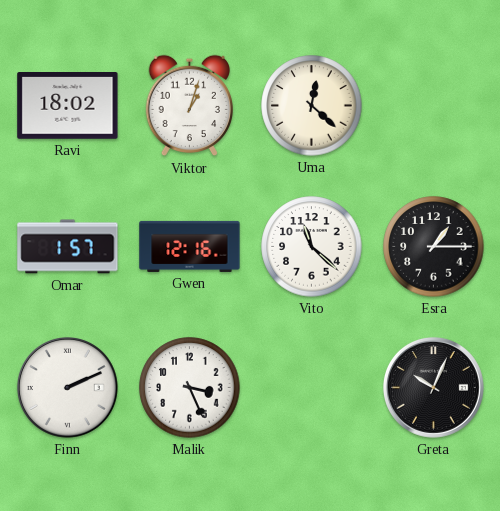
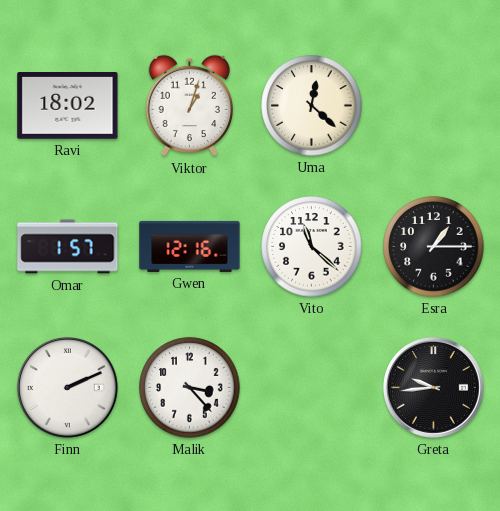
Malik: 3:26 -> 3:23 (190, 388)
Greta: 10:04 -> 9:44 (433, 387)
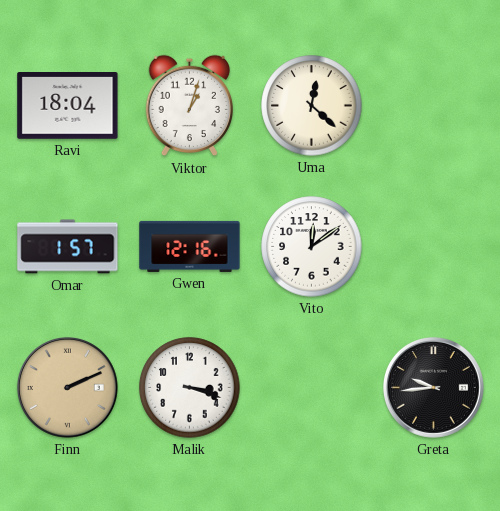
Ravi: 18:02 -> 18:04 (68, 106)
Vito: 11:22 -> 12:09 (312, 247)
Esra: 1:15 -> none (434, 247)
Finn dial: white -> champagne (67, 387)
Malik: 3:23 -> 3:18 (190, 388)
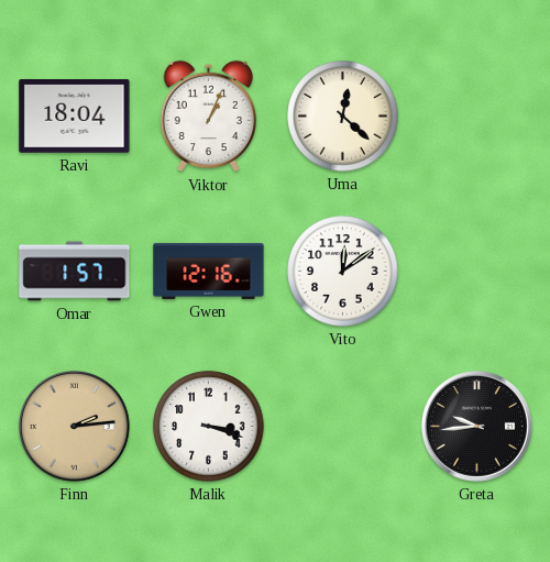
Viktor: 1:03 -> 1:04 (208, 117)
Finn: 2:11 -> 2:14 (74, 426)
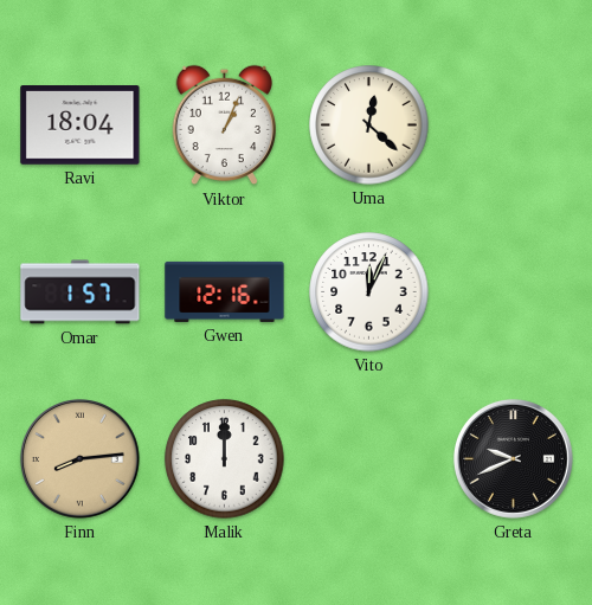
Vito: 12:09 -> 12:04 (369, 292)
Finn: 2:14 -> 8:14 (79, 458)
Malik: 3:18 -> 12:00 (225, 459)
Greta: 9:44 -> 9:41 (513, 458)
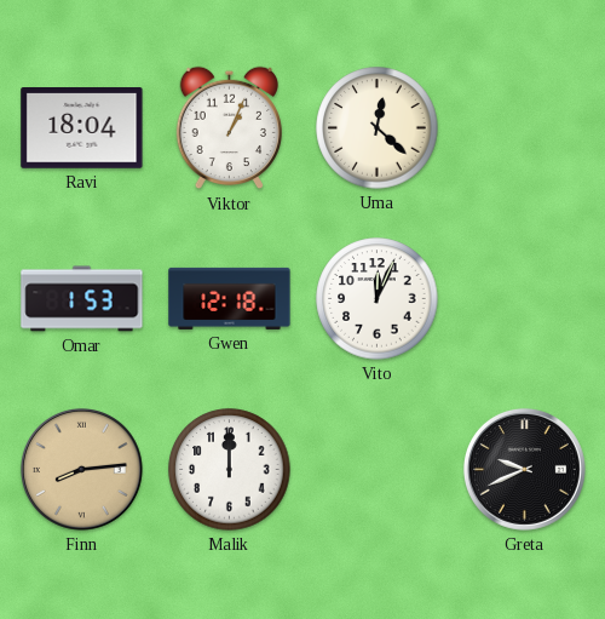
Omar: 1:57 -> 1:53 (82, 299)
Gwen: 12:16 -> 12:18 (230, 298)
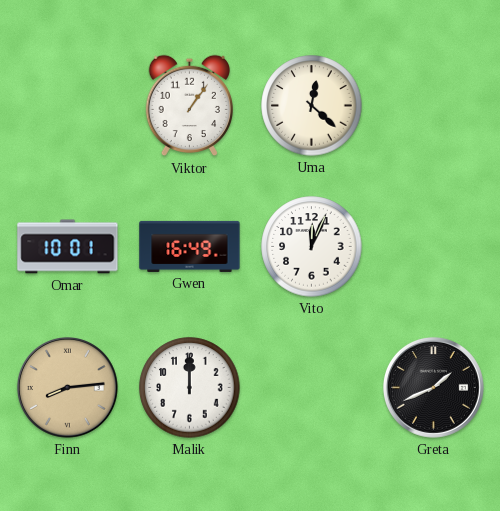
Ravi: 18:04 -> none (82, 128)
Viktor: 1:04 -> 1:06 (189, 106)
Omar: 1:53 -> 10:01 (68, 247)
Gwen: 12:18 -> 16:49 (190, 246)
Greta: 9:41 -> 1:41 (433, 387)
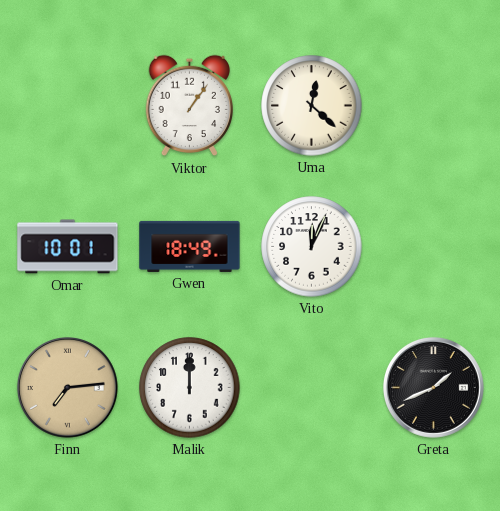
Gwen: 16:49 -> 18:49 (190, 246)
Finn: 8:14 -> 7:14 (67, 387)
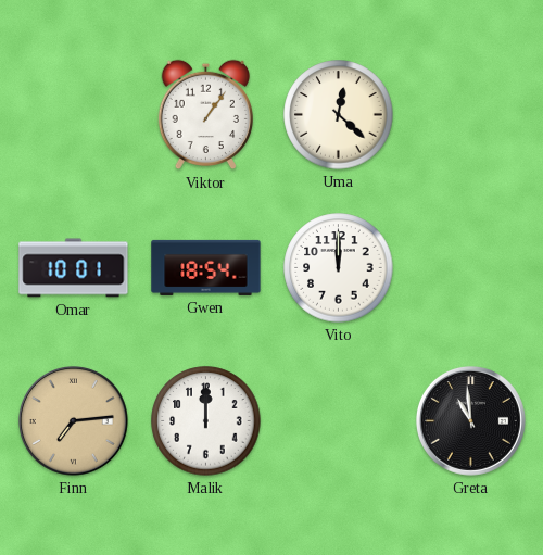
Gwen: 18:49 -> 18:54 (206, 267)
Vito: 12:04 -> 12:00 (339, 268)
Greta: 1:41 -> 10:59 (470, 420)
